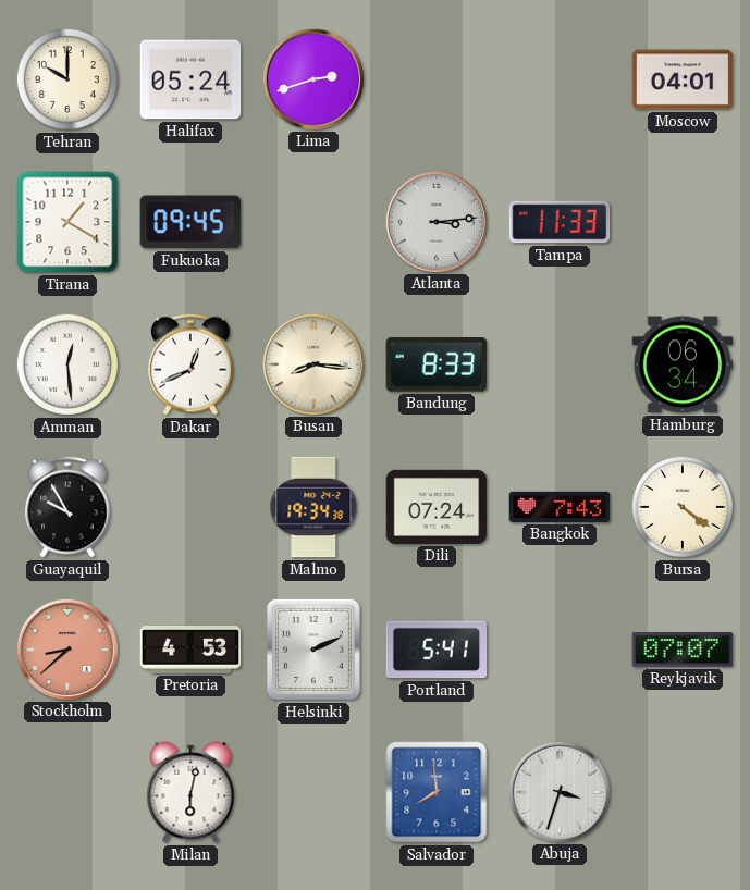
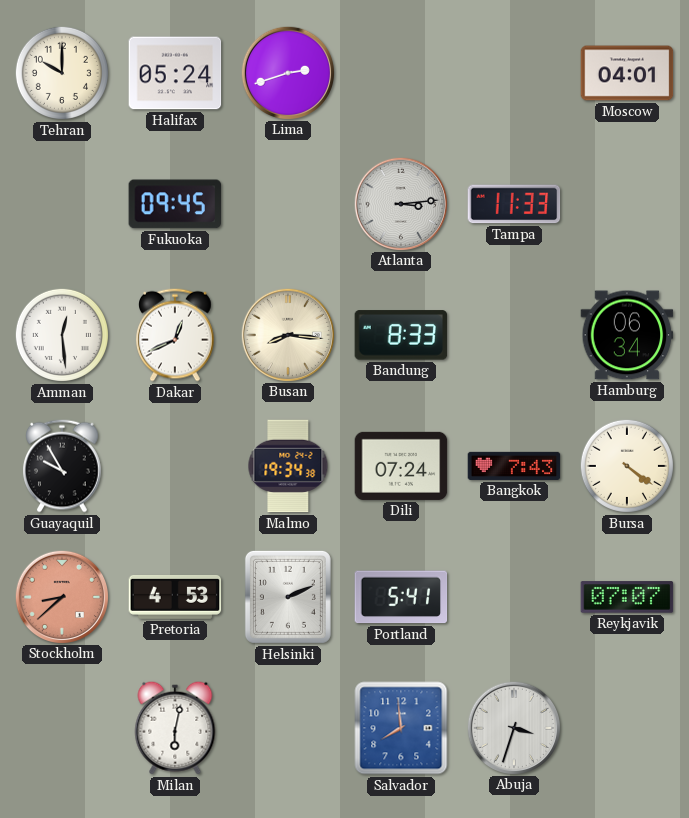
Tirana: 1:20 -> none (67, 222)
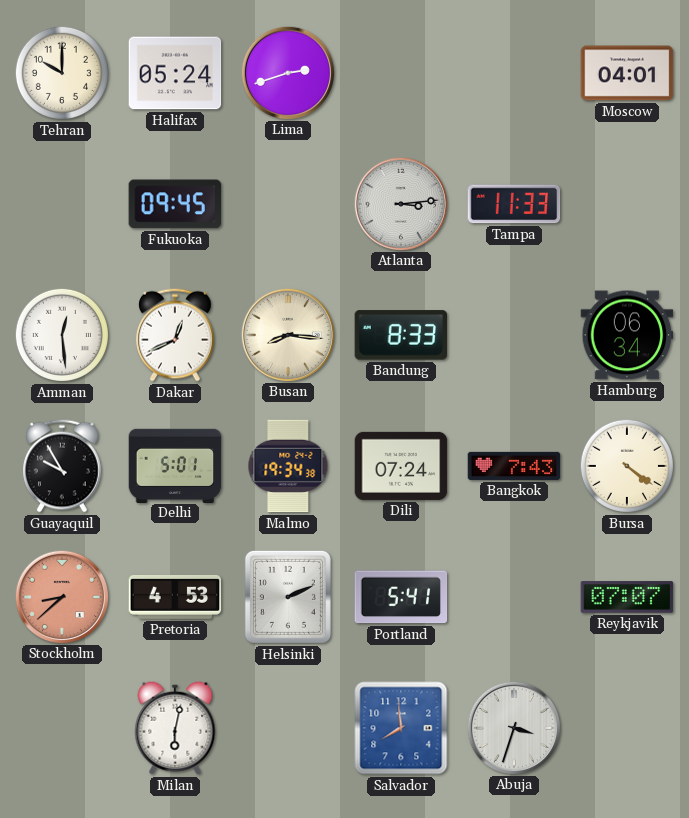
Delhi: none -> 5:01 (175, 465)
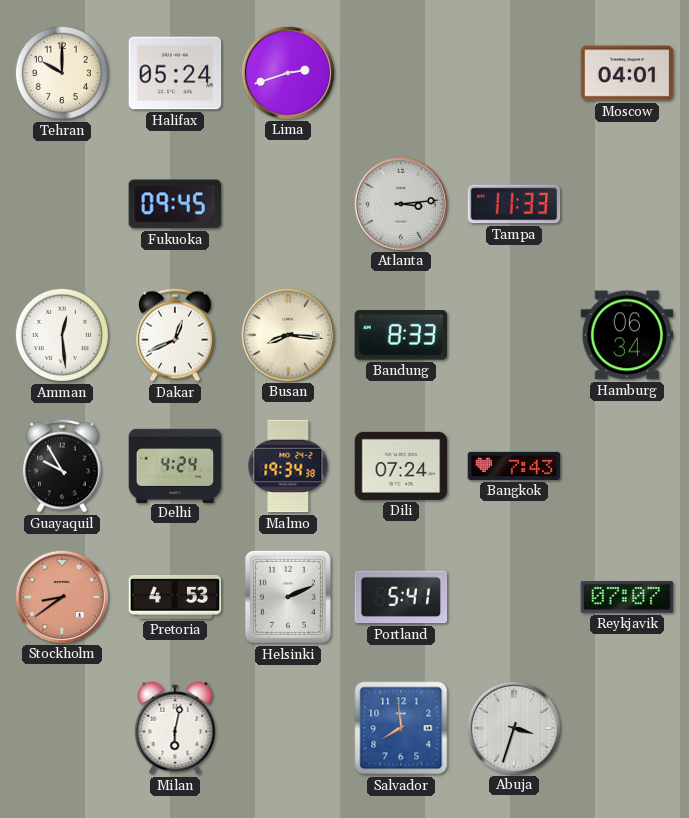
Delhi: 5:01 -> 4:24 (175, 465)
Bursa: 4:21 -> none (627, 466)
Stockholm: 8:38 -> 8:39 (61, 596)
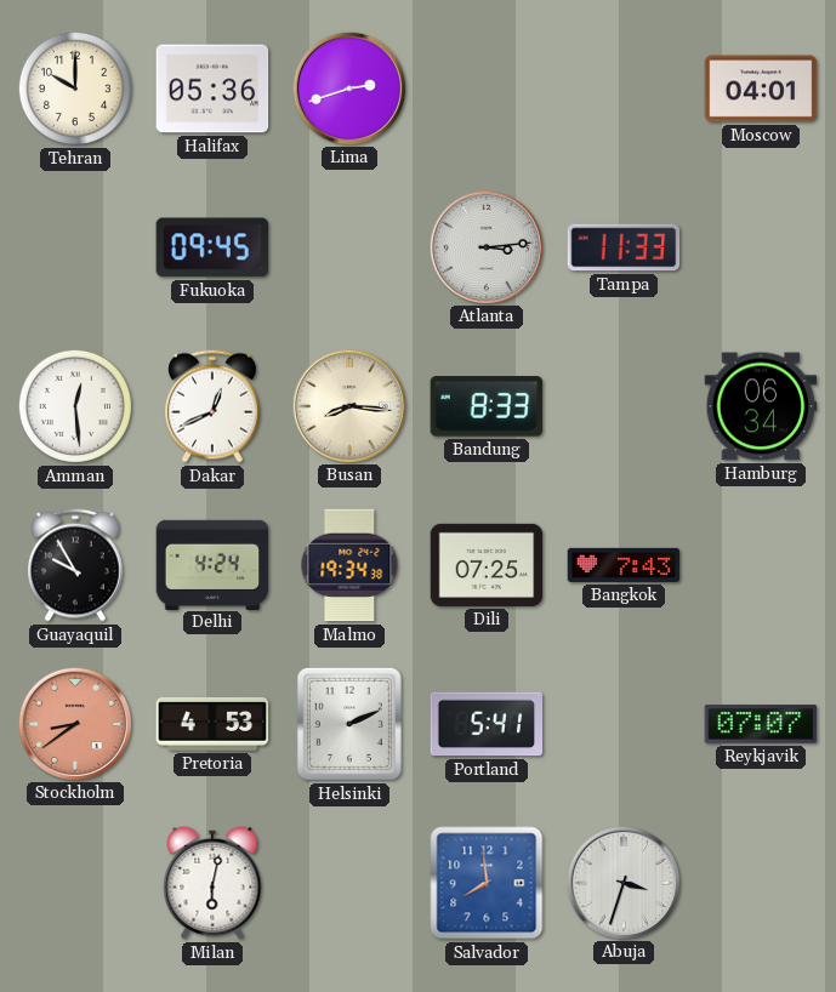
Halifax: 05:24 -> 05:36 (212, 89)
Dili: 07:24 -> 07:25 (487, 565)
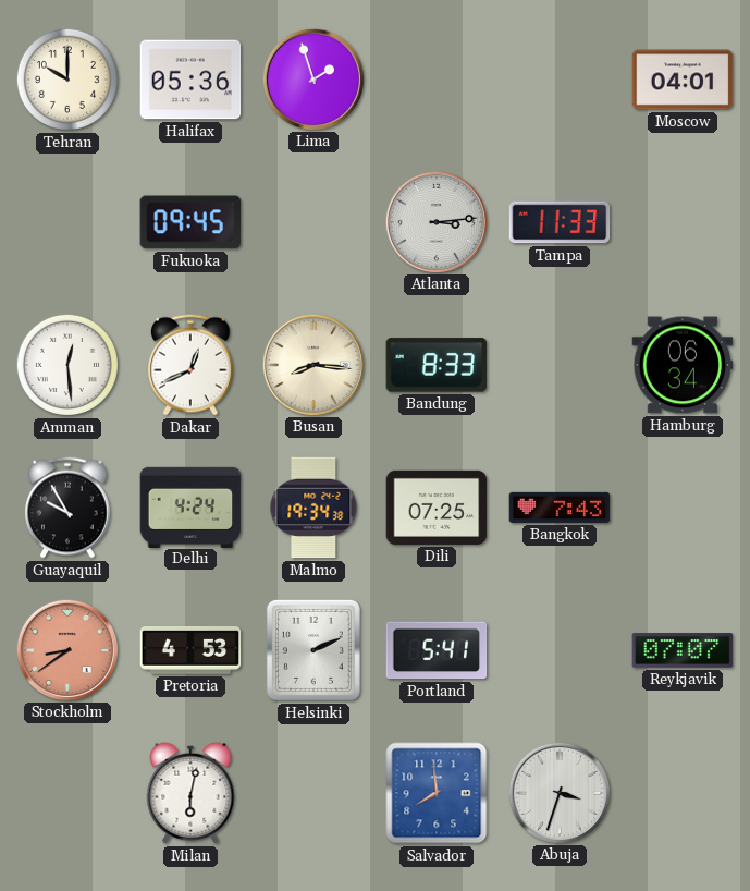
Lima: 2:42 -> 1:57 (312, 78)
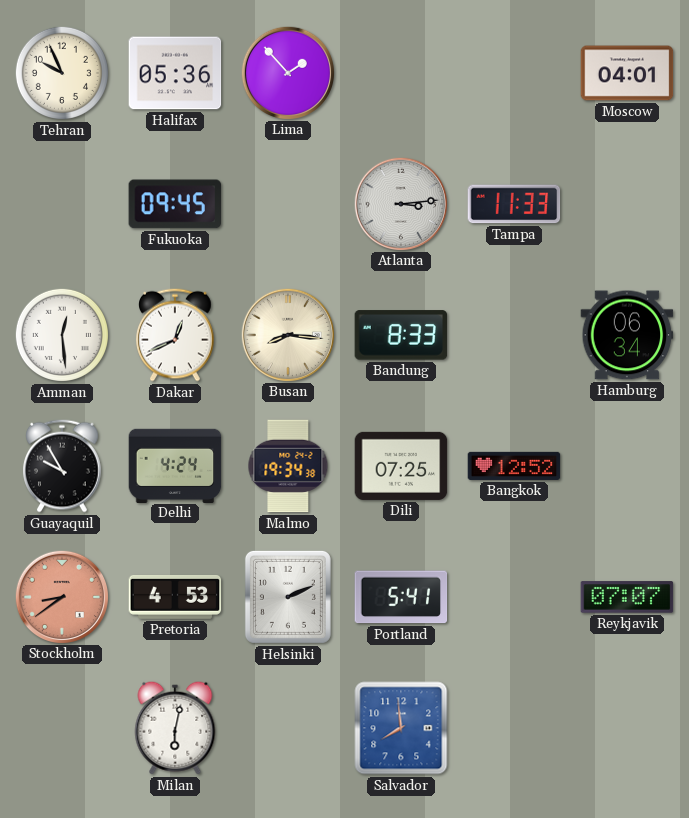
Tehran: 10:00 -> 9:56 (62, 73)
Lima: 1:57 -> 1:53 (287, 72)
Bangkok: 7:43 -> 12:52 (514, 466)
Abuja: 3:33 -> none (558, 792)
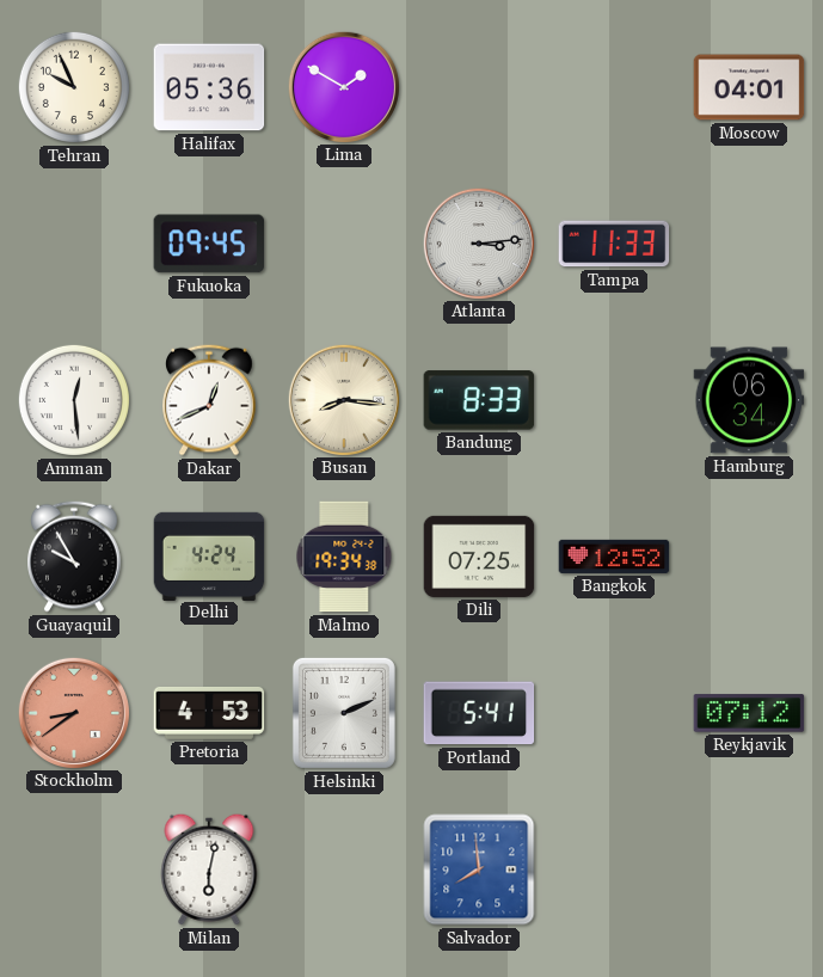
Lima: 1:53 -> 1:50 (343, 86)
Reykjavik: 07:07 -> 07:12 (749, 713)
